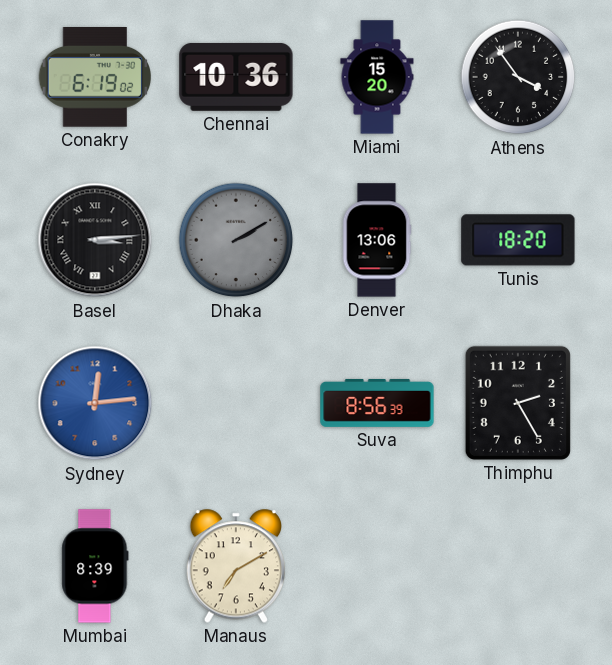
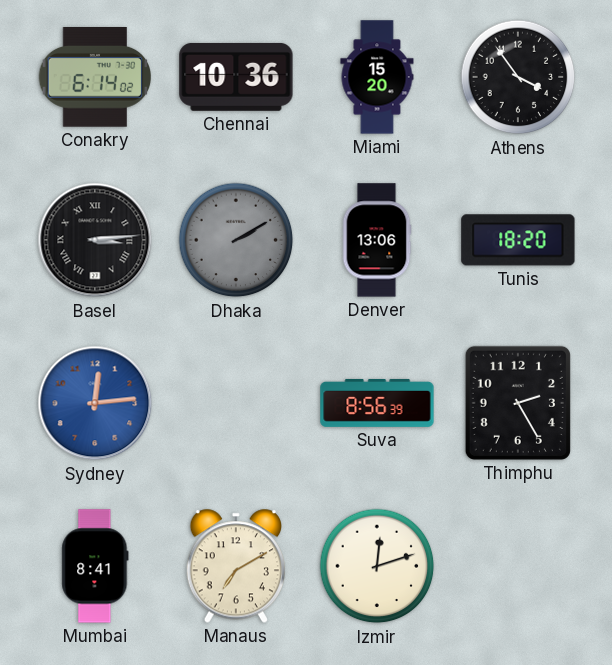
Conakry: 6:19 -> 6:14 (94, 78)
Mumbai: 8:39 -> 8:41 (95, 566)
Izmir: none -> 12:12 (377, 566)
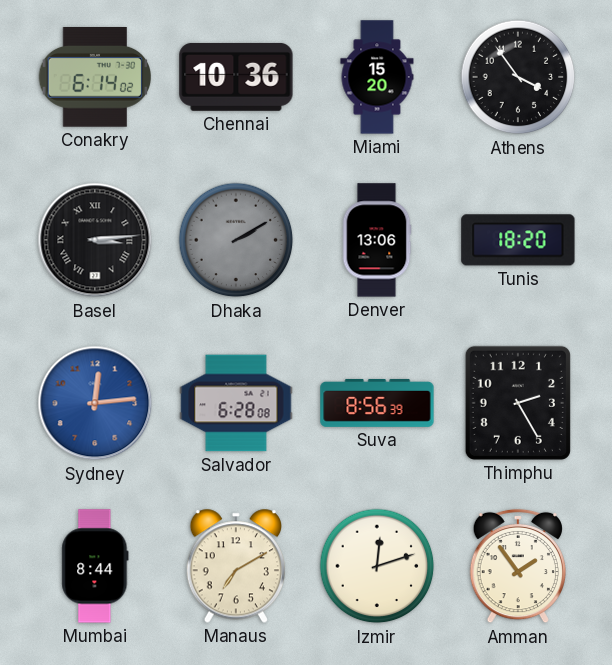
Salvador: none -> 6:28 (236, 403)
Mumbai: 8:41 -> 8:44 (95, 566)
Amman: none -> 1:54 (518, 566)
